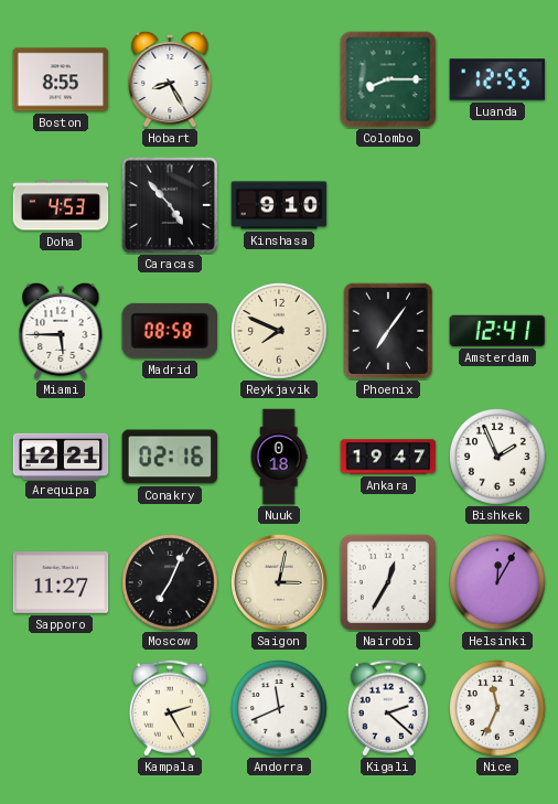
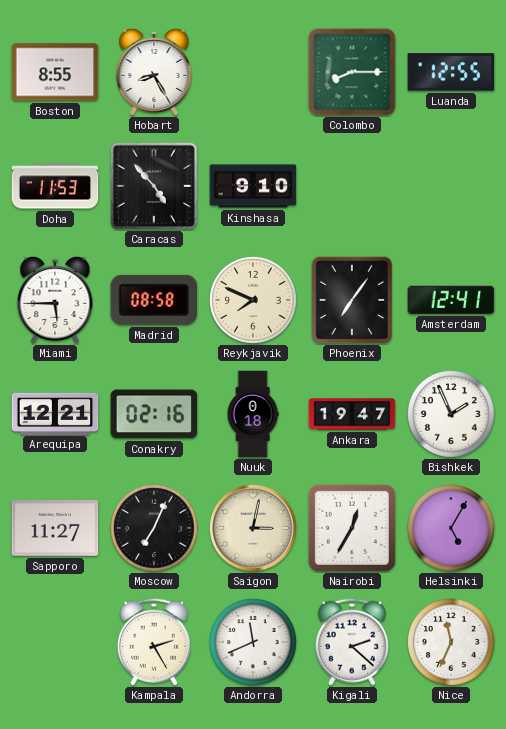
Doha: 4:53 -> 11:53 (55, 186)
Helsinki: 12:05 -> 5:05 (452, 529)
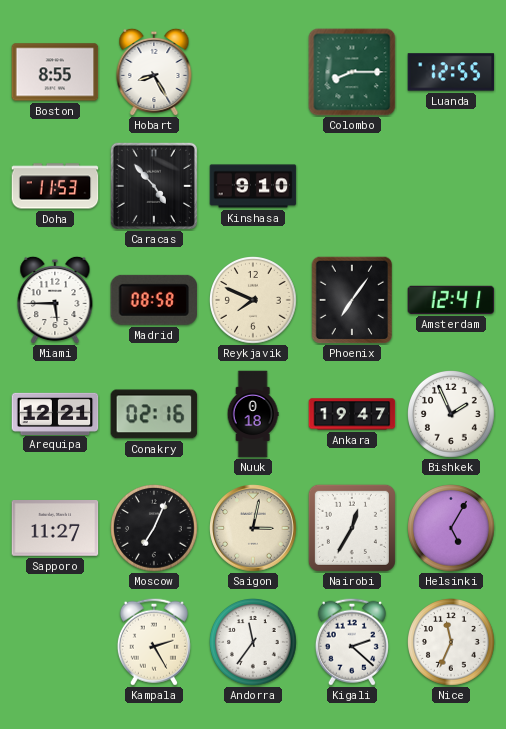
Andorra: 11:41 -> 11:36 (254, 643)
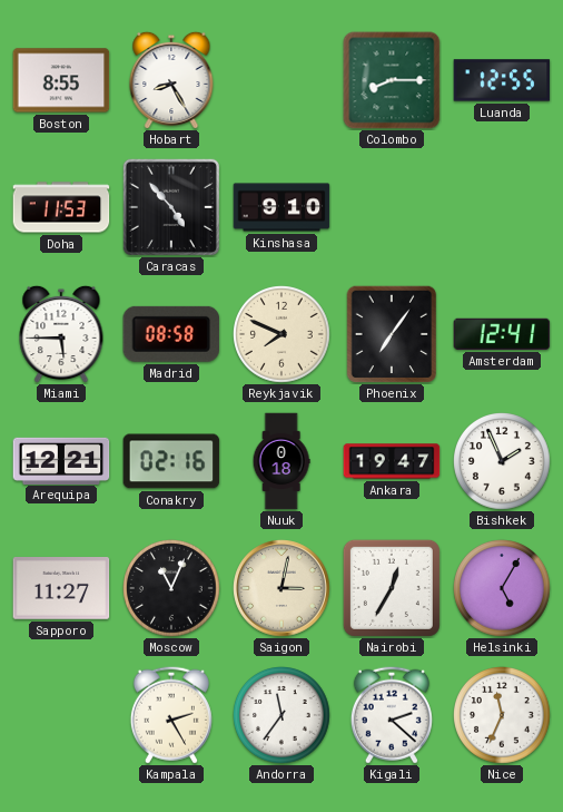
Moscow: 7:04 -> 11:04 (172, 589)
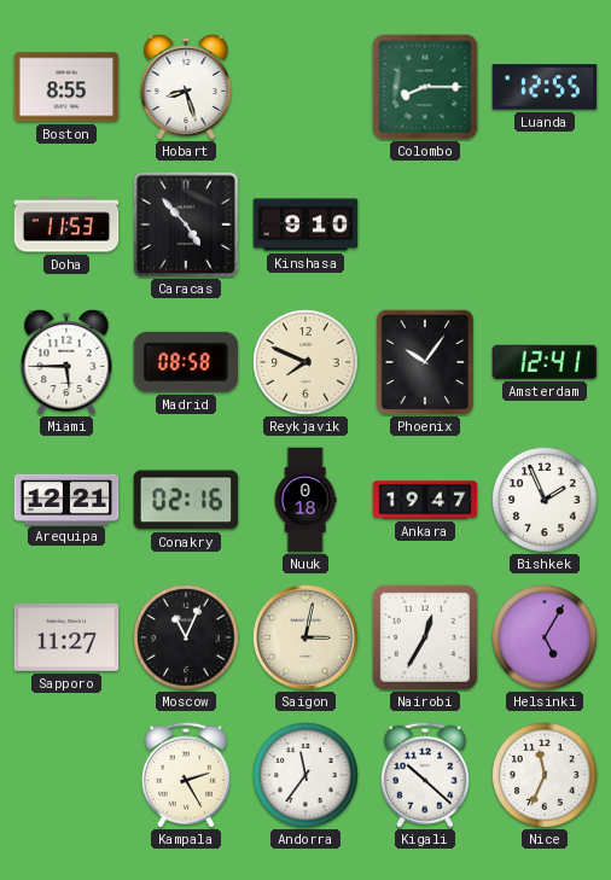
Hobart: 8:25 -> 8:27 (186, 87)
Phoenix: 7:06 -> 10:06 (425, 362)
Kigali: 2:22 -> 10:22 (425, 775)
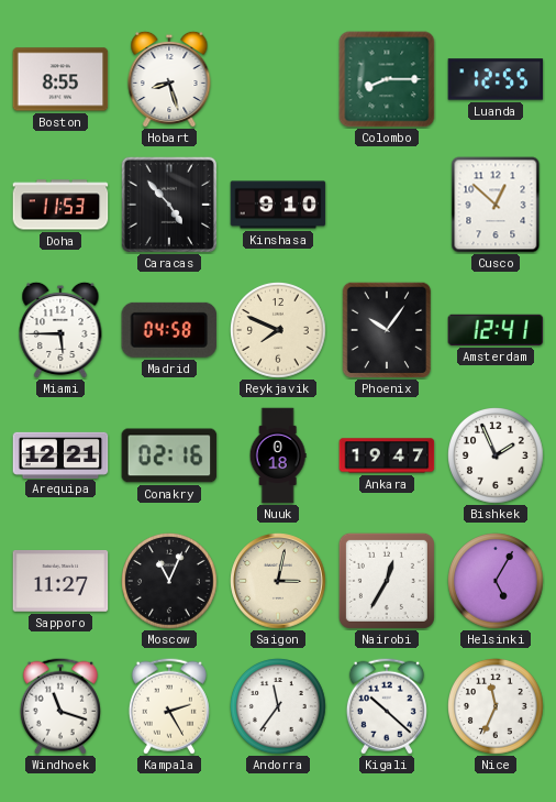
Cusco: none -> 12:52 (496, 205)
Madrid: 08:58 -> 04:58 (169, 330)
Windhoek: none -> 11:18 (60, 706)
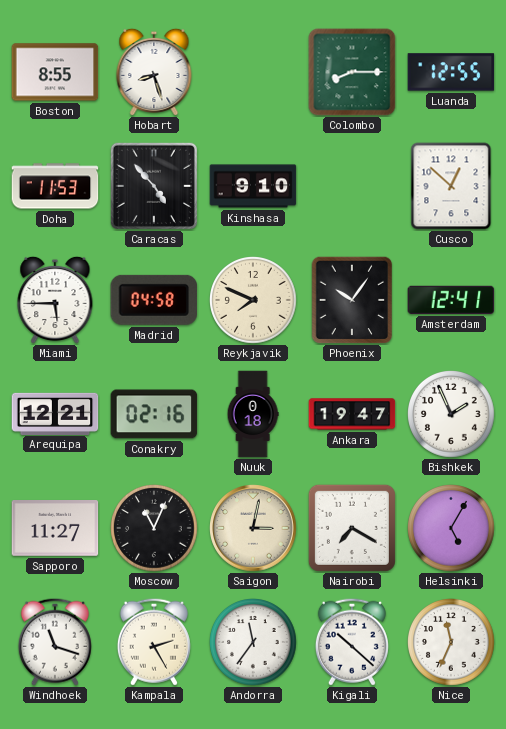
Nairobi: 12:35 -> 7:20 (352, 528)
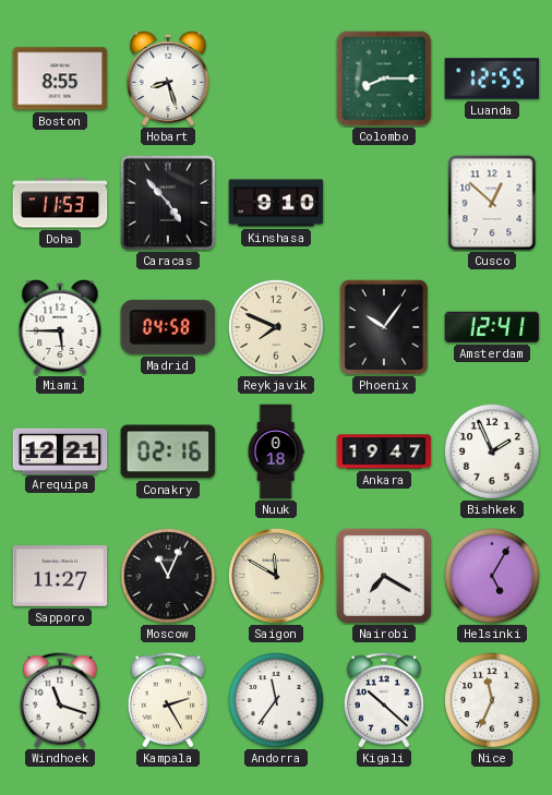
Saigon: 3:02 -> 11:50 (276, 576)
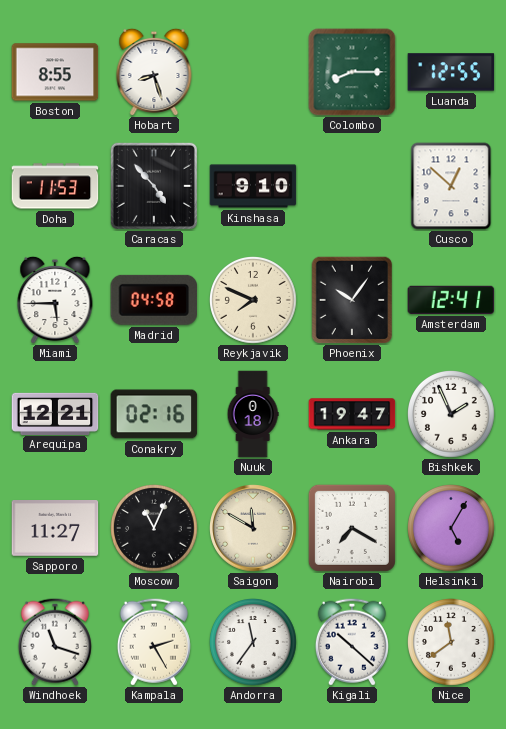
Nice: 11:34 -> 11:39 (452, 643)
